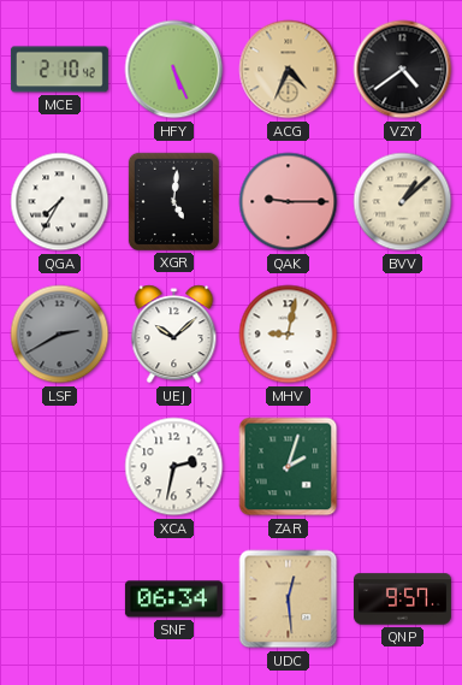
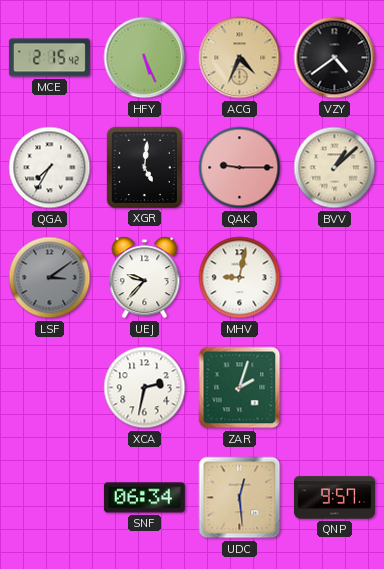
MCE: 2:10 -> 2:15 (49, 58)
LSF: 2:40 -> 3:09 (50, 278)
UEJ: 10:08 -> 9:37 (145, 278)
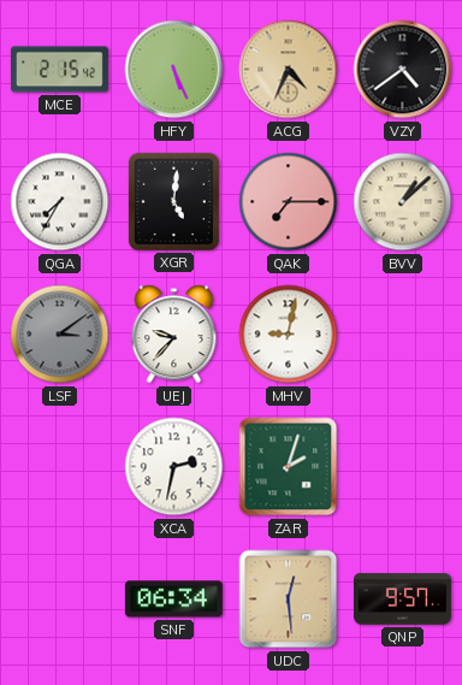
QAK: 9:15 -> 7:15 (289, 202)
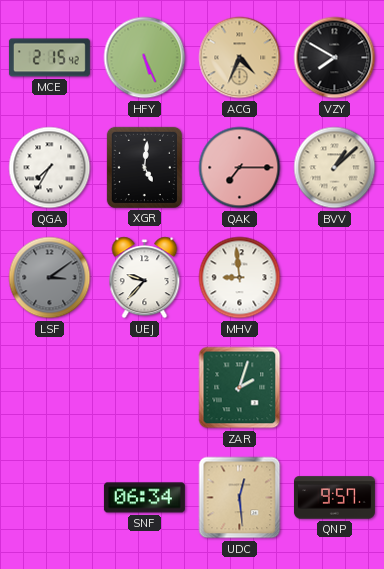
VZY: 4:39 -> 7:50 (335, 58)
MHV: 9:02 -> 8:59 (240, 278)
XCA: 2:32 -> none (174, 467)
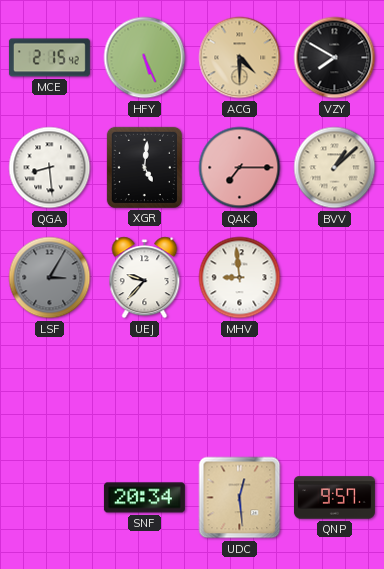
ACG: 4:34 -> 4:30 (240, 58)
QGA: 7:35 -> 8:29 (50, 168)
LSF: 3:09 -> 3:05 (50, 278)
ZAR: 2:03 -> none (240, 388)
SNF: 06:34 -> 20:34 (144, 498)
